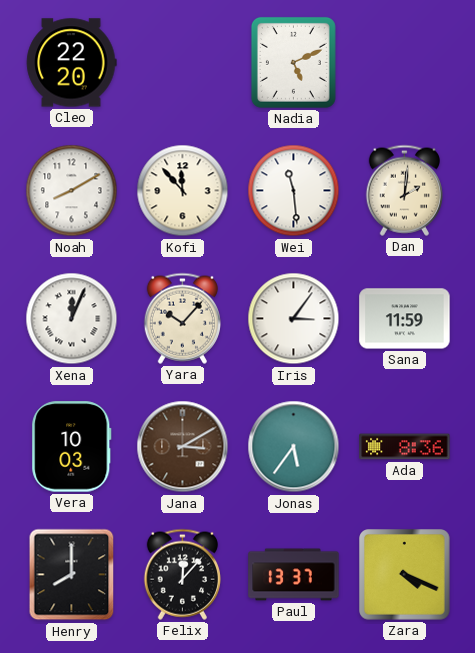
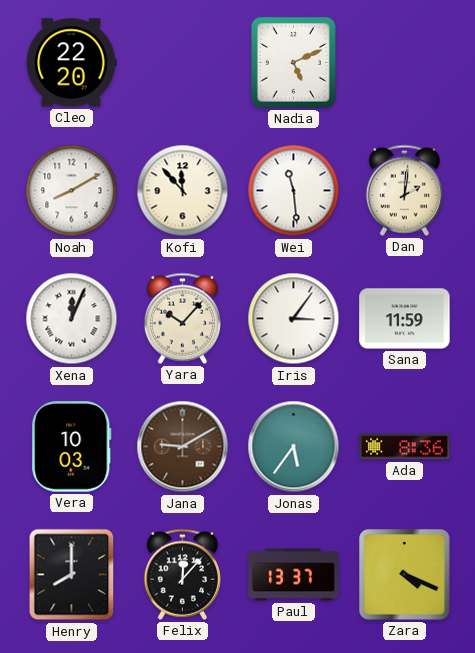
Jana: 3:10 -> 9:10 (183, 447)
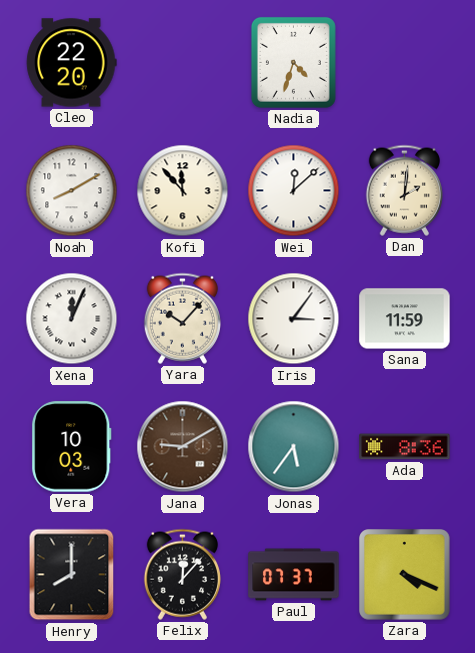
Nadia: 5:11 -> 4:33 (293, 62)
Wei: 11:29 -> 12:08 (294, 191)
Paul: 13:37 -> 07:37 (294, 575)
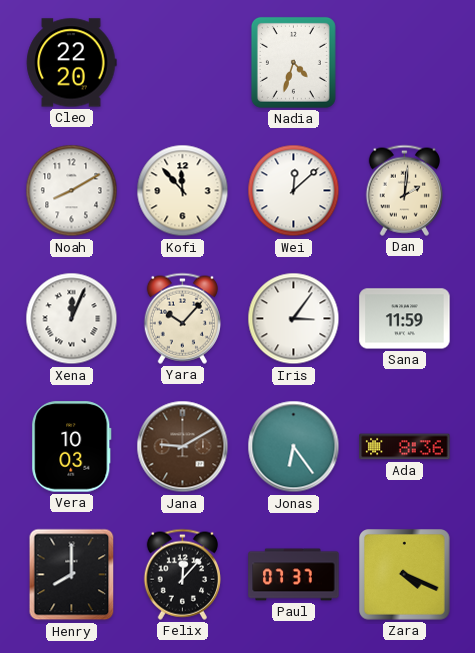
Jonas: 5:36 -> 6:24 (294, 447)
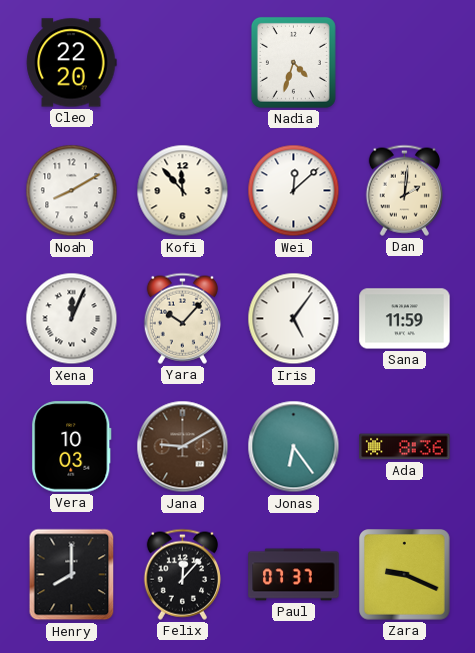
Iris: 3:06 -> 5:06 (294, 319)
Zara: 4:19 -> 9:19 (405, 575)
